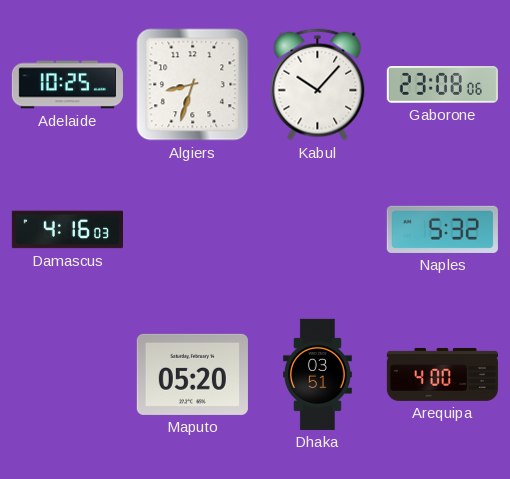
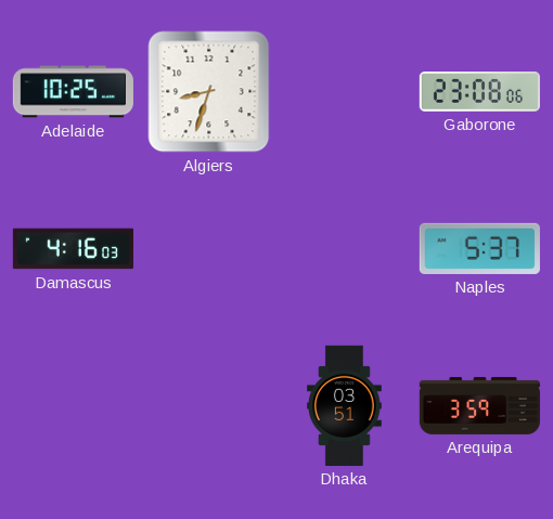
Kabul: 10:07 -> none (318, 85)
Naples: 5:32 -> 5:37 (479, 248)
Maputo: 05:20 -> none (192, 374)
Arequipa: 4:00 -> 3:59 (479, 405)
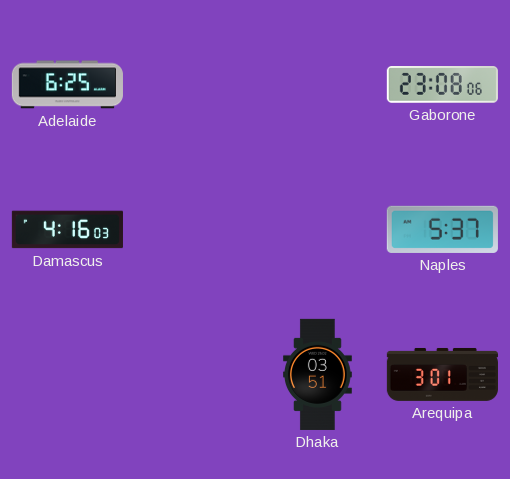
Adelaide: 10:25 -> 6:25 (67, 85)
Algiers: 8:33 -> none (209, 92)
Arequipa: 3:59 -> 3:01 (442, 374)
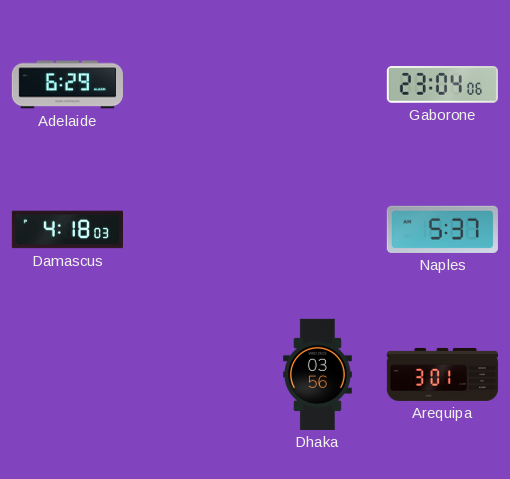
Adelaide: 6:25 -> 6:29 (67, 85)
Gaborone: 23:08 -> 23:04 (442, 85)
Damascus: 4:16 -> 4:18 (67, 230)
Dhaka: 03:51 -> 03:56 (318, 374)
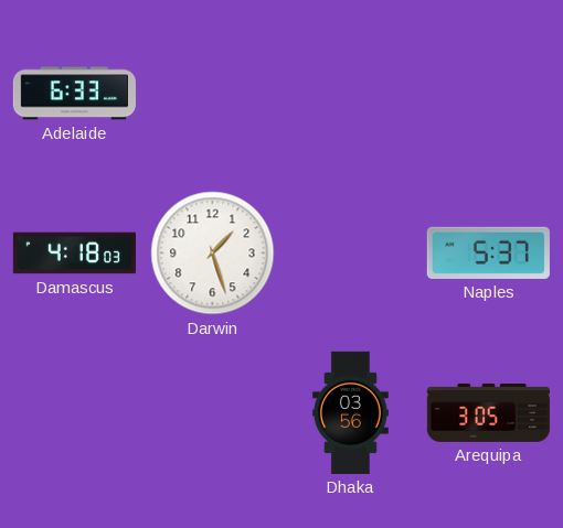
Adelaide: 6:29 -> 6:33 (74, 94)
Gaborone: 23:04 -> none (442, 85)
Darwin: none -> 1:27 (213, 254)
Arequipa: 3:01 -> 3:05 (488, 412)
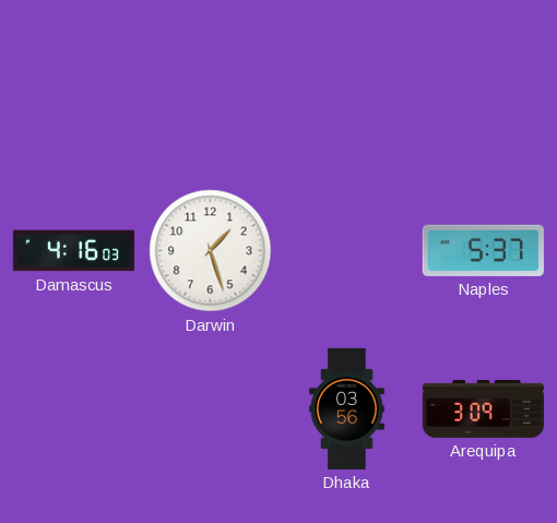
Adelaide: 6:33 -> none (74, 94)
Damascus: 4:18 -> 4:16 (73, 251)
Arequipa: 3:05 -> 3:09 (483, 408)
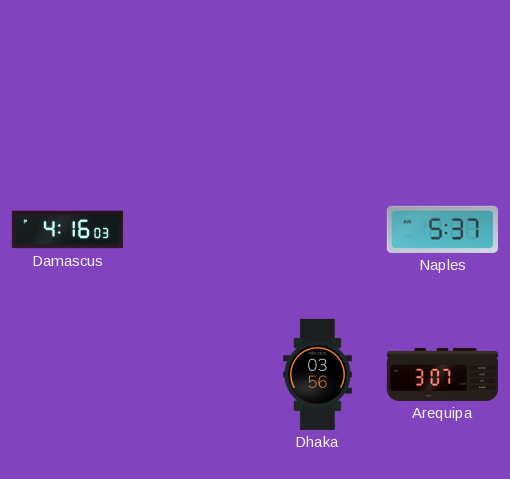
Darwin: 1:27 -> none (211, 251)
Arequipa: 3:09 -> 3:07 (442, 374)
